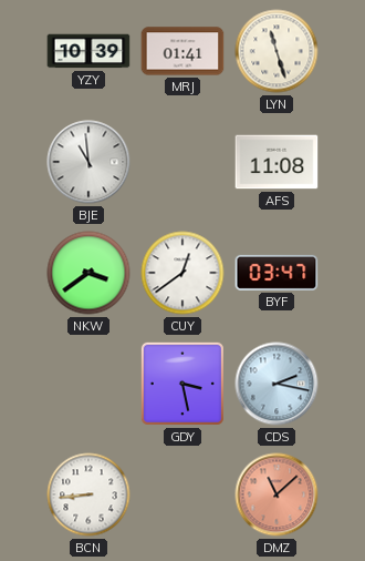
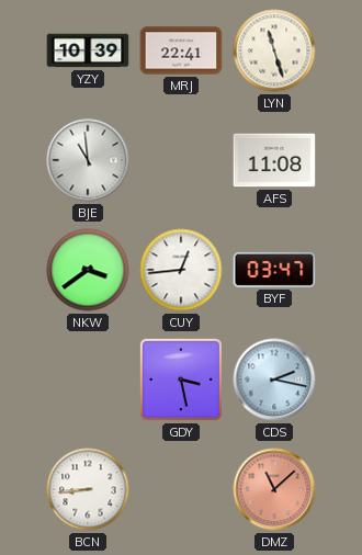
MRJ: 01:41 -> 22:41 (181, 50)
CUY: 12:39 -> 12:44 (181, 270)
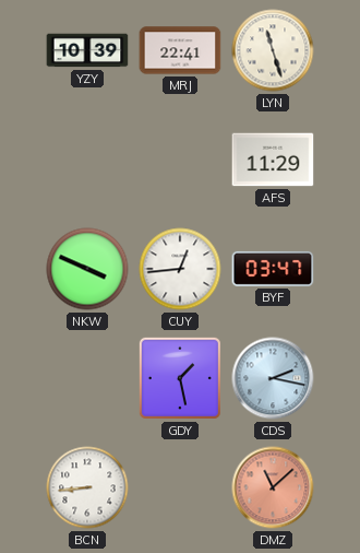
BJE: 10:59 -> none (88, 160)
AFS: 11:08 -> 11:29 (273, 160)
NKW: 3:39 -> 3:49 (87, 269)
GDY: 3:28 -> 1:28 (180, 378)
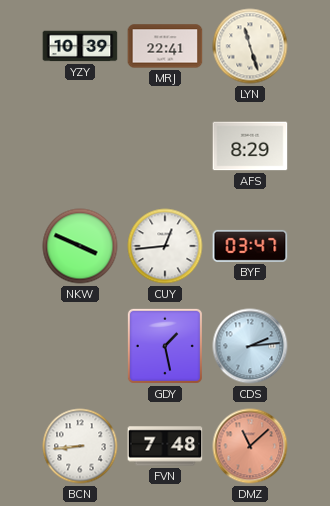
AFS: 11:29 -> 8:29 (250, 146)
CDS: 2:17 -> 2:14 (250, 346)
FVN: none -> 7:48 (165, 446)
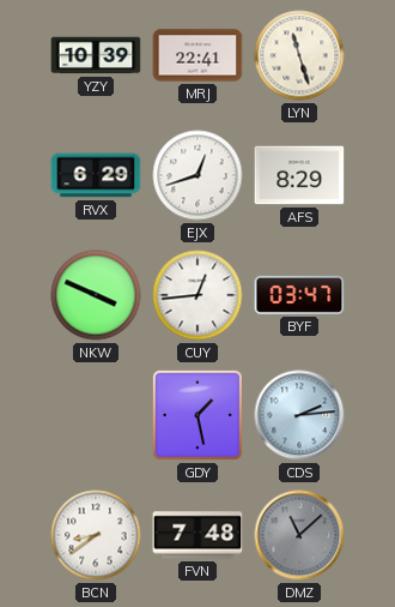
RVX: none -> 6:29 (96, 175)
EJX: none -> 12:42 (197, 175)
BCN: 8:44 -> 8:39 (96, 535)
DMZ dial: salmon -> grey (299, 535)
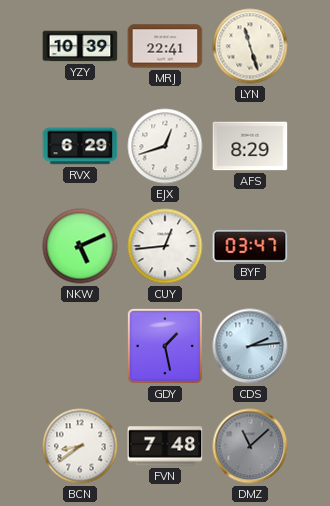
NKW: 3:49 -> 5:11 (80, 246)
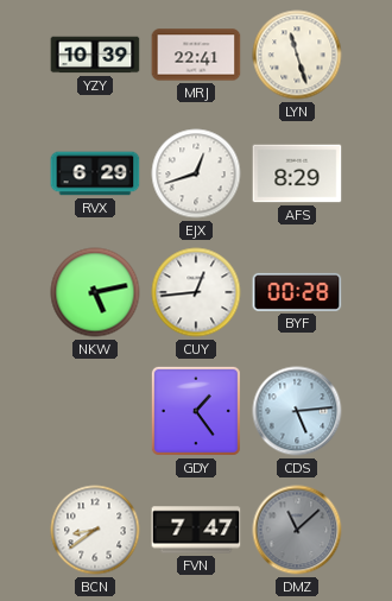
NKW: 5:11 -> 5:13 (95, 292)
BYF: 03:47 -> 00:28 (297, 292)
GDY: 1:28 -> 1:24 (196, 411)
CDS: 2:14 -> 5:14 (297, 411)
FVN: 7:48 -> 7:47 (196, 530)
